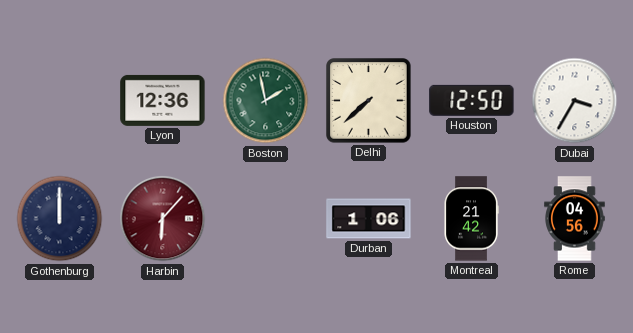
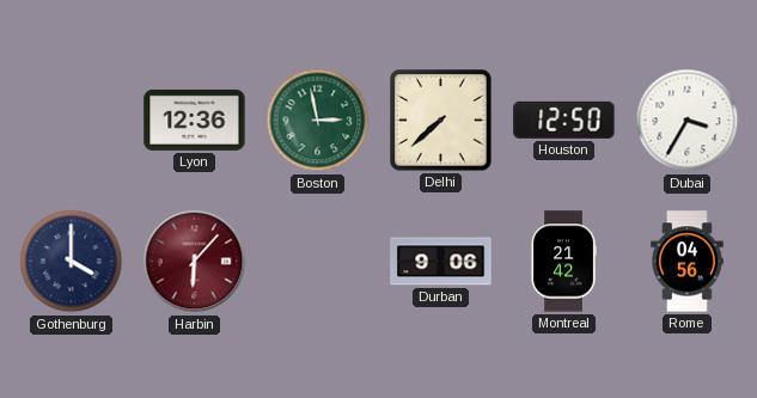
Boston: 1:58 -> 2:58 (318, 121)
Gothenburg: 12:00 -> 4:00 (72, 262)
Durban: 1:06 -> 9:06 (441, 262)
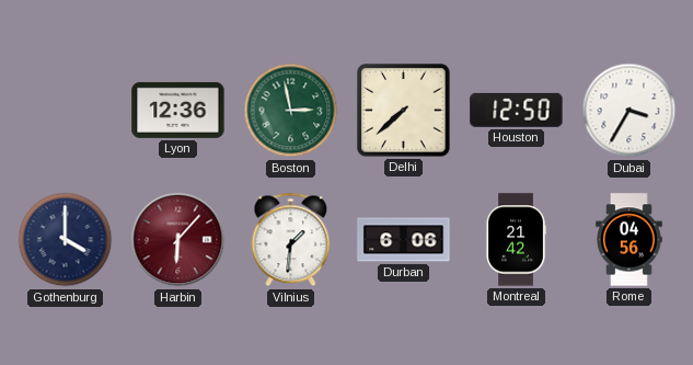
Vilnius: none -> 1:31 (291, 240)
Durban: 9:06 -> 6:06 (404, 240)
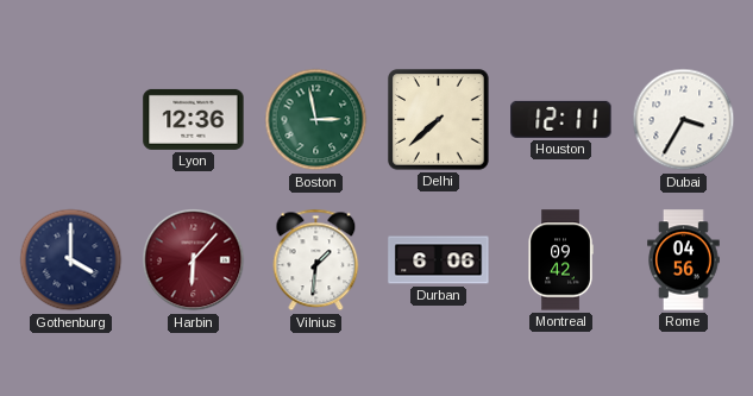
Houston: 12:50 -> 12:11 (561, 119)
Montreal: 21:42 -> 09:42 (560, 260)
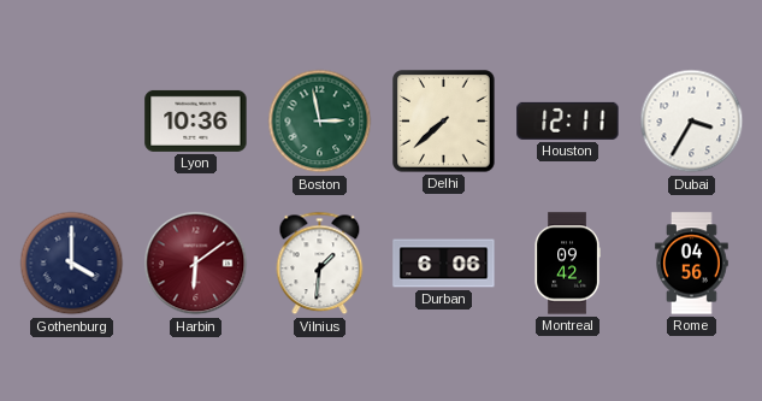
Lyon: 12:36 -> 10:36 (196, 120)
Harbin: 6:07 -> 6:09 (196, 264)
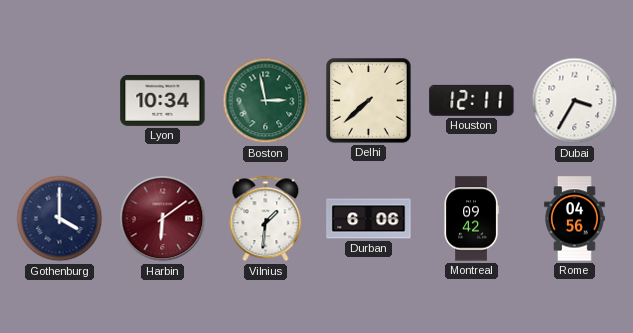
Lyon: 10:36 -> 10:34 (163, 100)
